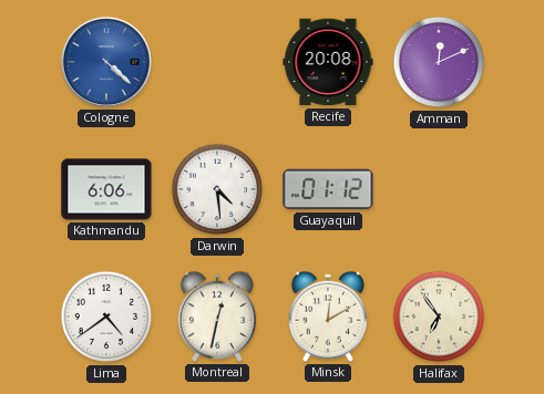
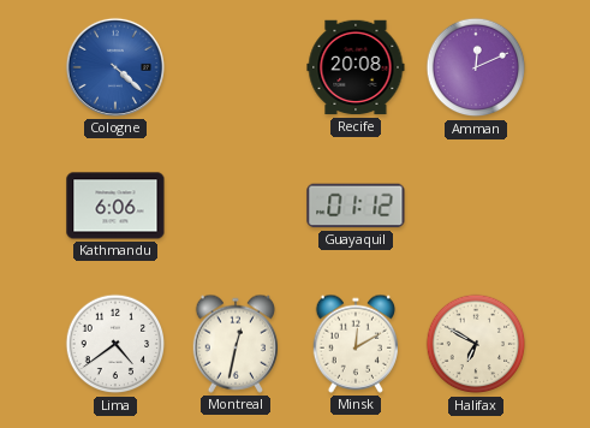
Darwin: 4:29 -> none (217, 189)
Halifax: 6:54 -> 6:50 (476, 344)
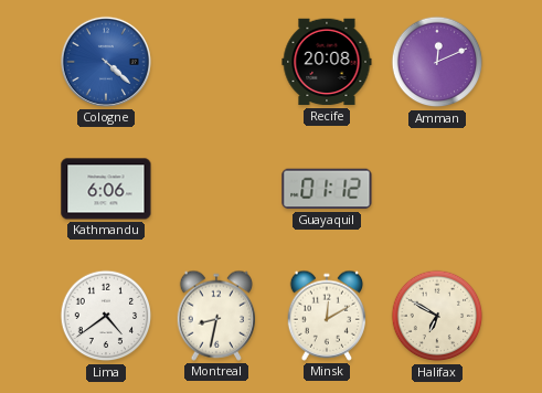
Montreal: 12:32 -> 8:32 (216, 316)
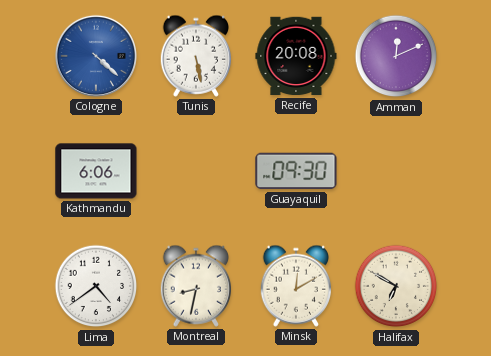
Tunis: none -> 5:28 (196, 56)
Guayaquil: 01:12 -> 09:30 (296, 171)
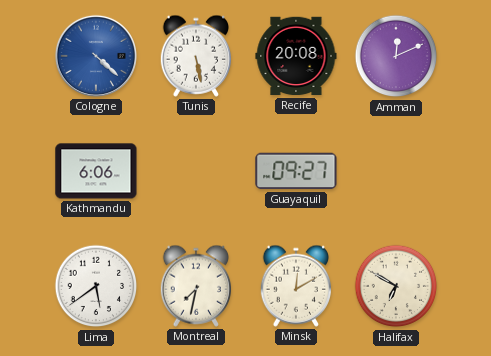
Guayaquil: 09:30 -> 09:27 (296, 171)
Lima: 4:39 -> 5:39 (96, 286)
Montreal: 8:32 -> 7:32 (196, 286)
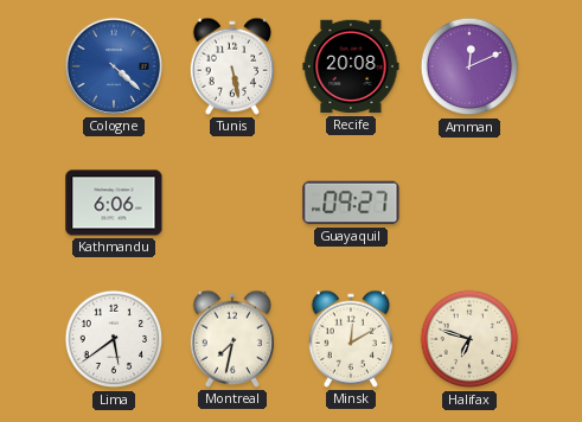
Halifax: 6:50 -> 6:48 (469, 339)
